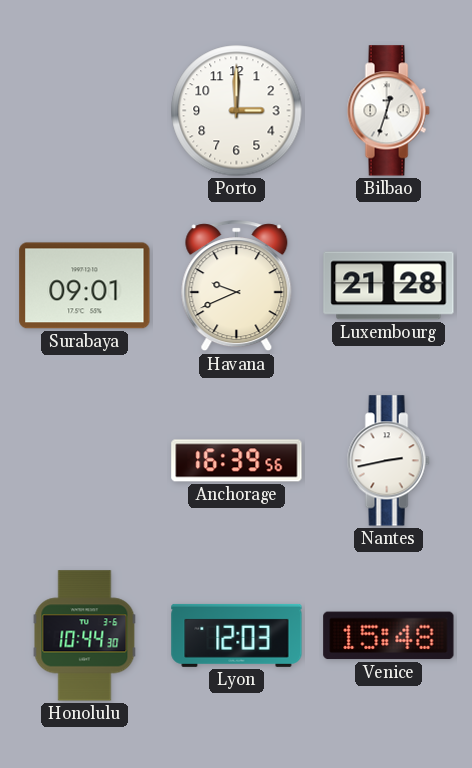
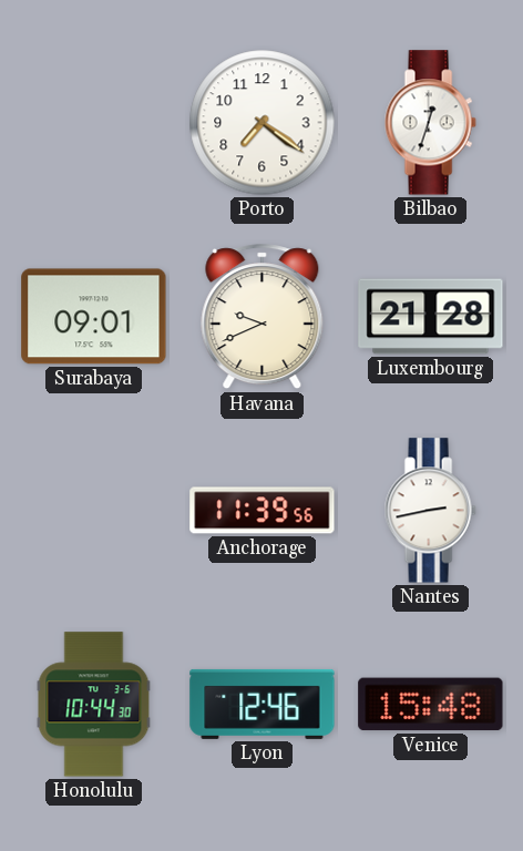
Porto: 3:00 -> 7:21 (263, 123)
Anchorage: 16:39 -> 11:39 (263, 511)
Lyon: 12:03 -> 12:46 (263, 704)
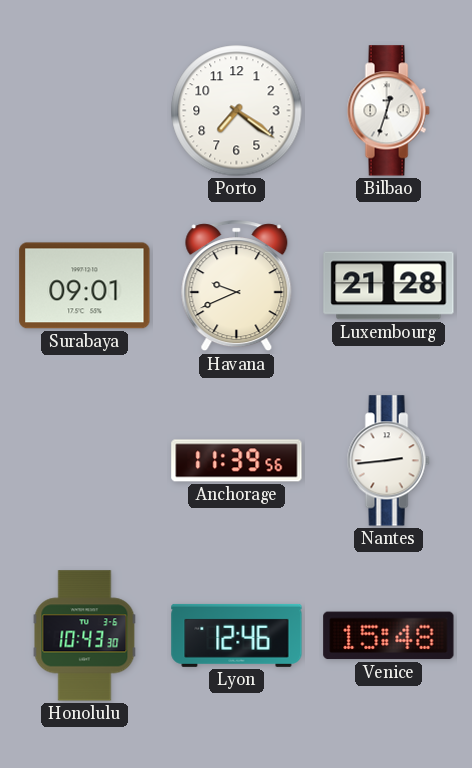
Nantes: 2:43 -> 2:44 (388, 461)
Honolulu: 10:44 -> 10:43 (85, 636)
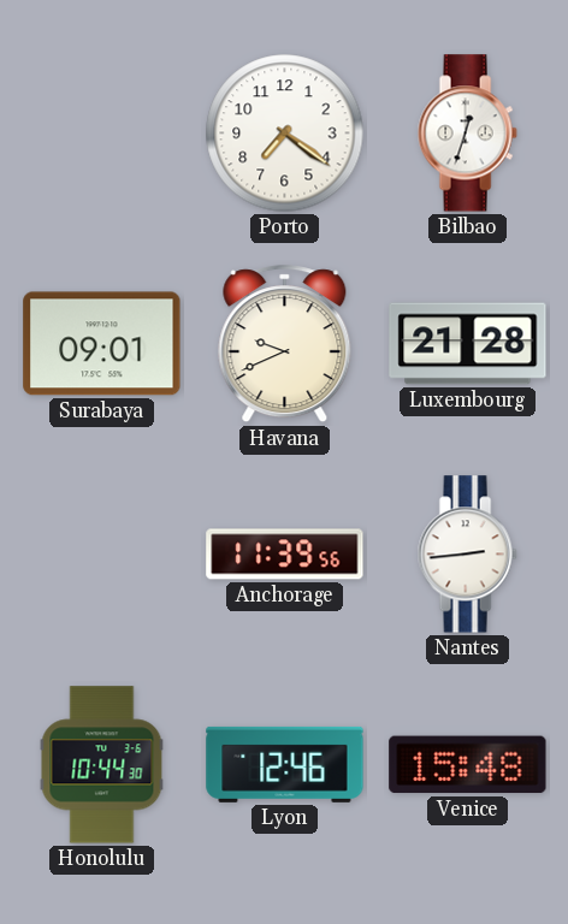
Honolulu: 10:43 -> 10:44 (102, 765)
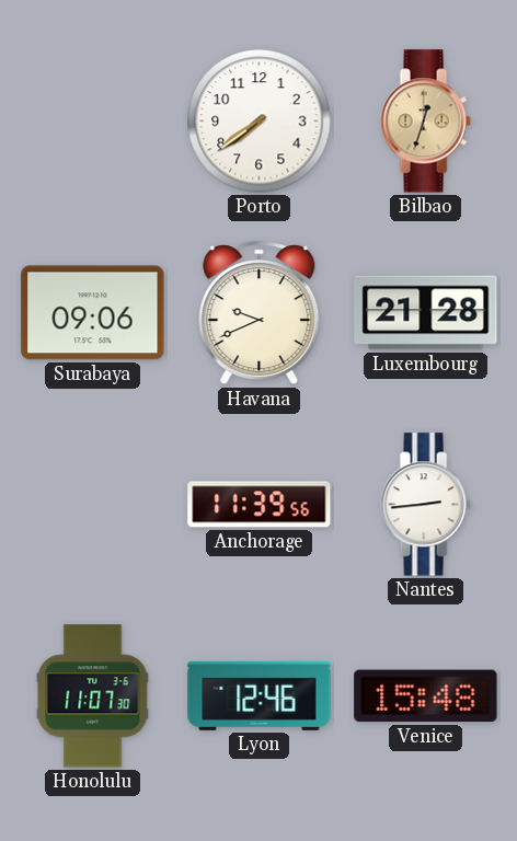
Porto: 7:21 -> 7:39 (260, 122)
Bilbao dial: white -> champagne (425, 122)
Surabaya: 09:01 -> 09:06 (93, 313)
Honolulu: 10:44 -> 11:07 (93, 696)
